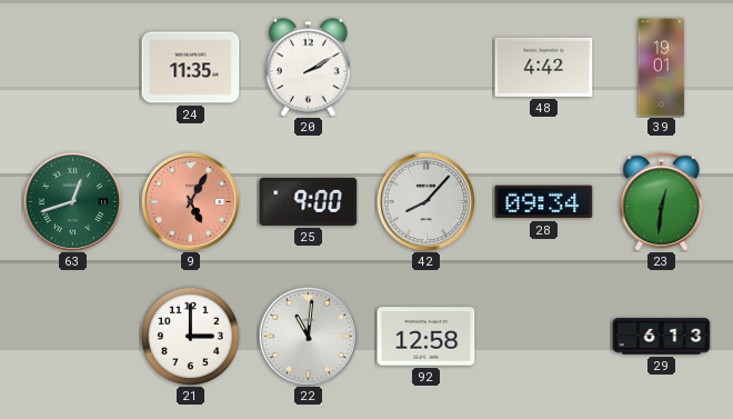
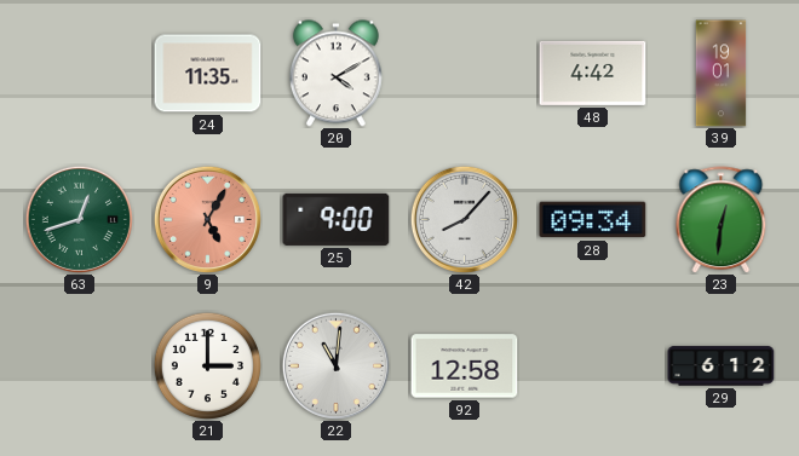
20: 2:10 -> 4:10 (335, 74)
29: 6:13 -> 6:12 (722, 366)
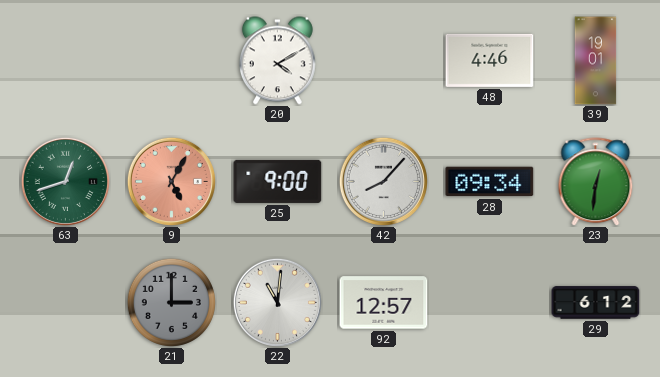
24: 11:35 -> none (208, 74)
48: 4:42 -> 4:46 (490, 60)
21 dial: white -> grey (171, 302)
92: 12:58 -> 12:57 (384, 303)
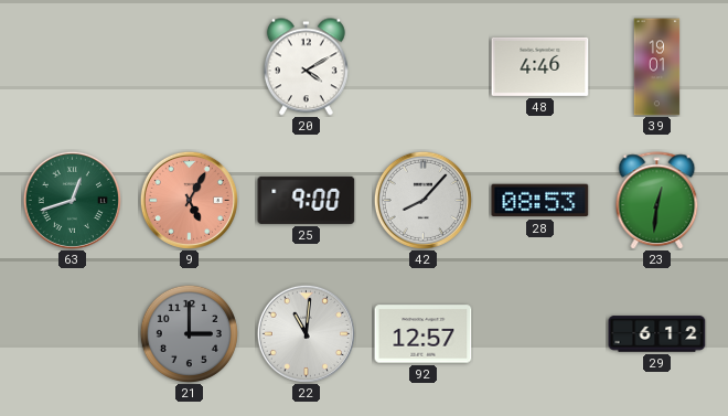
28: 09:34 -> 08:53 (540, 201)
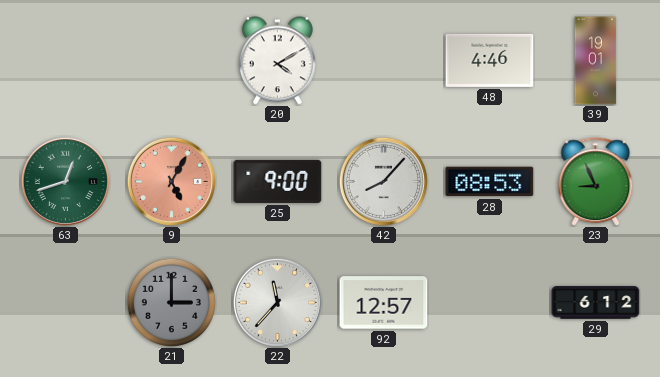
23: 12:31 -> 8:56 (596, 182)
22: 11:01 -> 11:37 (277, 302)
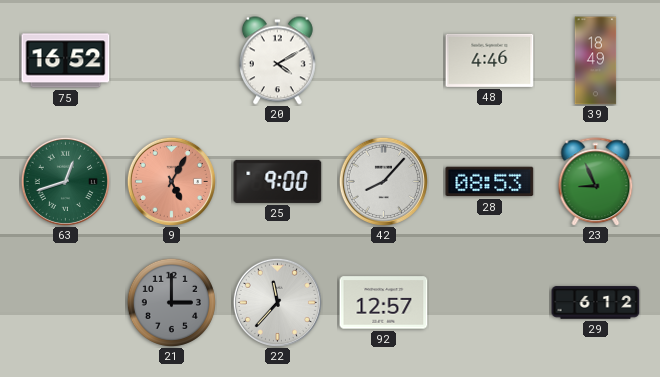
75: none -> 16:52 (66, 61)
39: 19:01 -> 18:49 (596, 61)
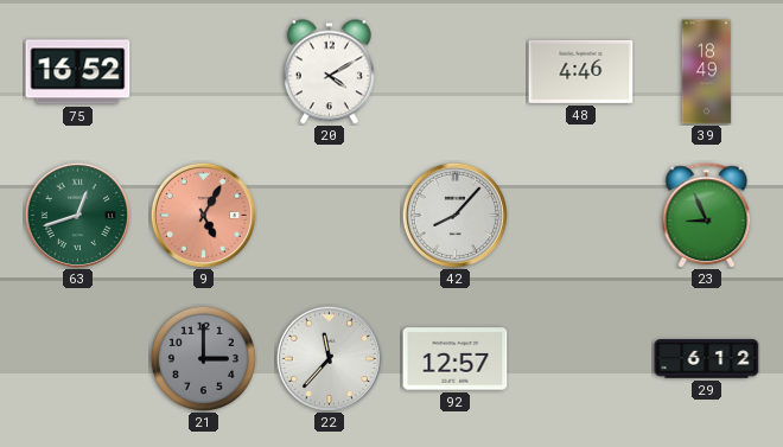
25: 9:00 -> none (278, 181)
28: 08:53 -> none (490, 182)
